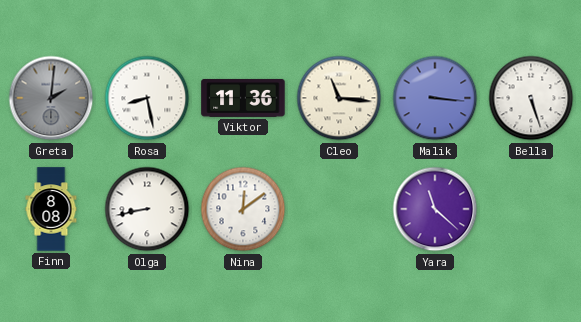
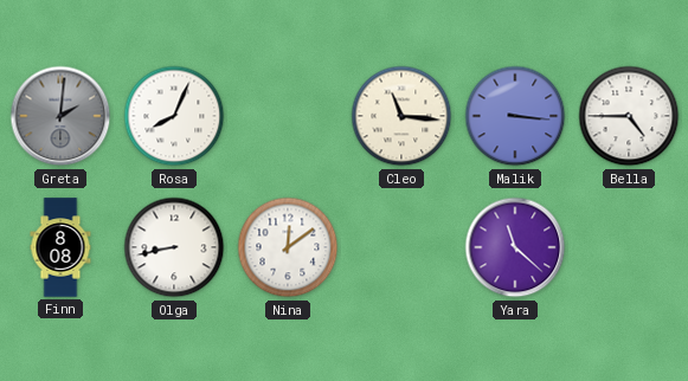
Rosa: 8:28 -> 8:04 (174, 116)
Viktor: 11:36 -> none (243, 98)
Bella: 5:27 -> 4:45 (629, 116)
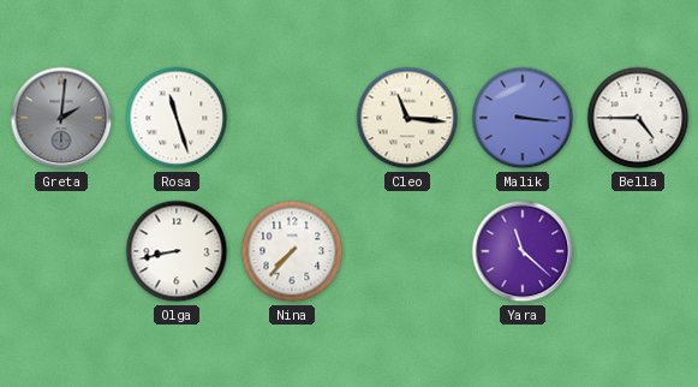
Rosa: 8:04 -> 11:27 (177, 118)
Finn: 8:08 -> none (60, 247)
Nina: 12:09 -> 7:37 (292, 251)
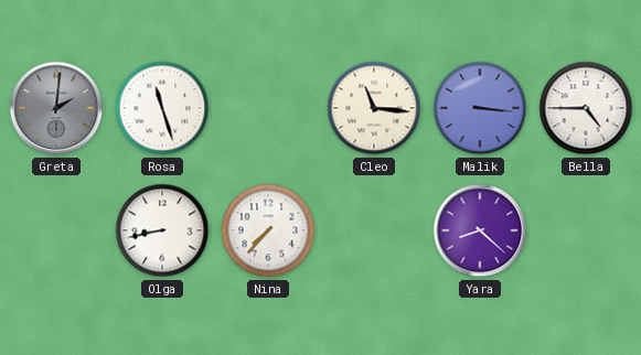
Yara: 11:22 -> 8:22 (480, 230)
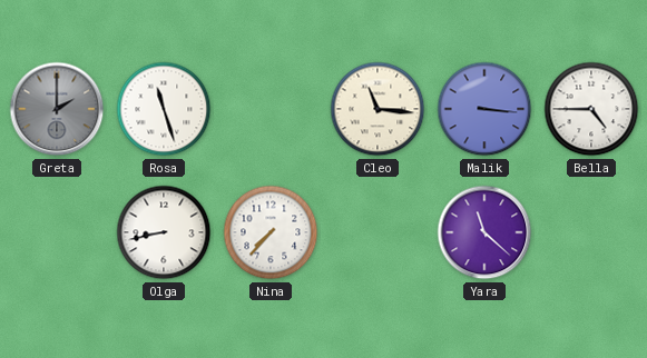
Greta: 2:01 -> 2:00 (57, 109)
Yara: 8:22 -> 11:22 (484, 232)
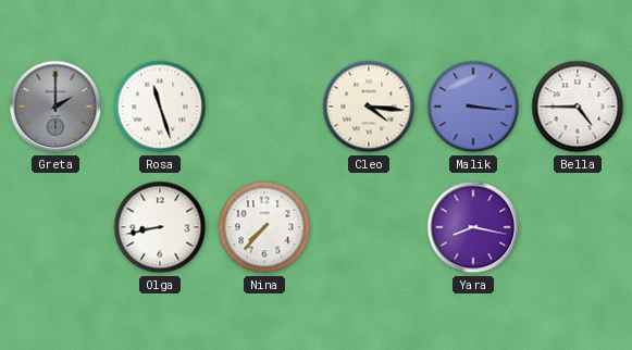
Cleo: 11:16 -> 4:16 (369, 107)
Yara: 11:22 -> 8:17 (473, 227)
